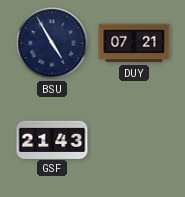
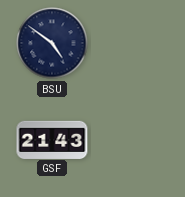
BSU: 4:55 -> 4:51 (52, 43)
DUY: 07:21 -> none (134, 43)
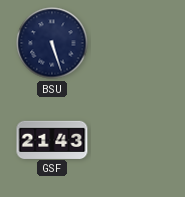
BSU: 4:51 -> 5:27 (52, 43)
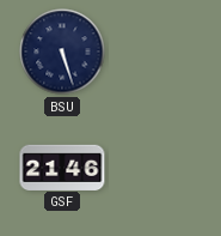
GSF: 21:43 -> 21:46 (62, 167)
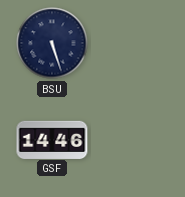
GSF: 21:46 -> 14:46 (52, 139)
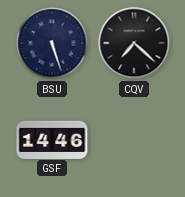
CQV: none -> 7:22 (134, 43)
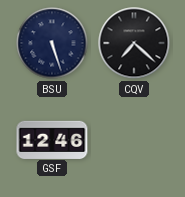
GSF: 14:46 -> 12:46 (52, 139)
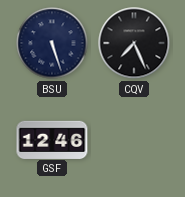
CQV: 7:22 -> 7:26 (134, 43)
